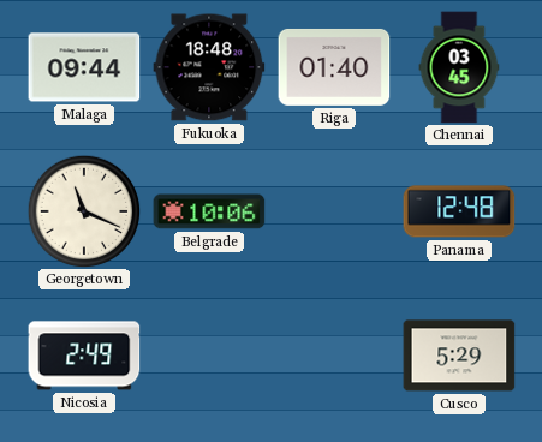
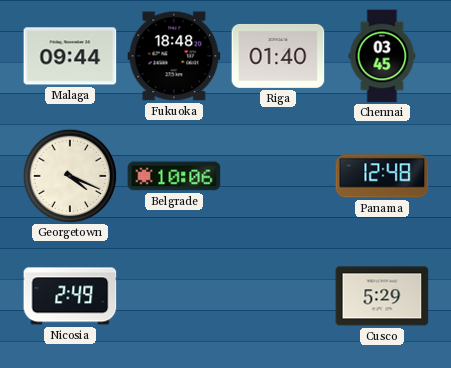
Georgetown: 11:19 -> 4:19 (70, 176)
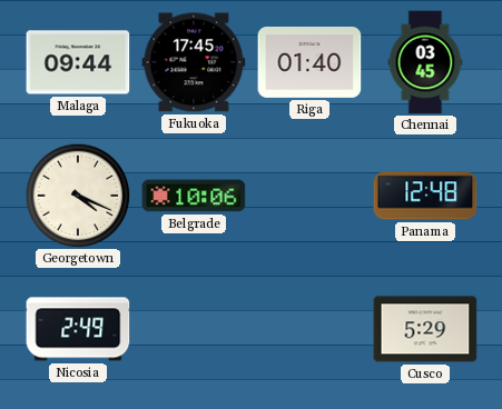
Fukuoka: 18:48 -> 17:45 (194, 62)
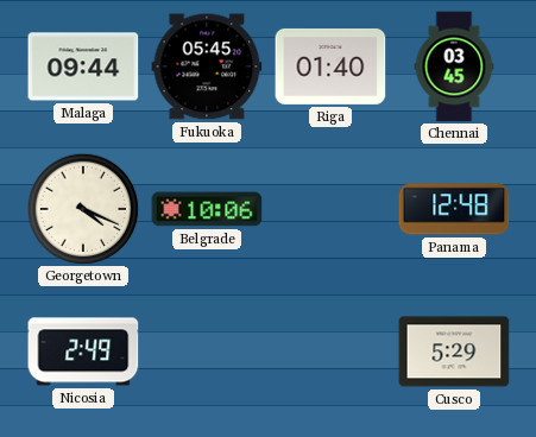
Fukuoka: 17:45 -> 05:45 (207, 66)
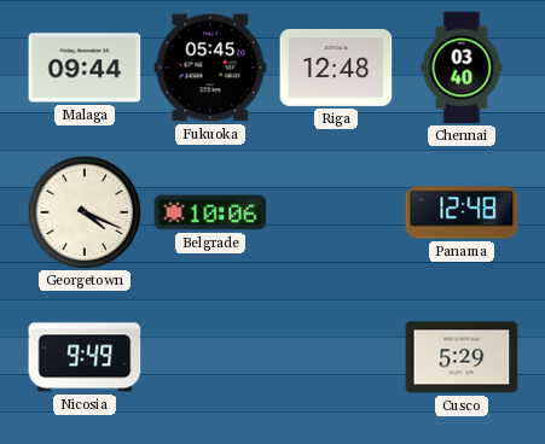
Riga: 01:40 -> 12:48 (336, 68)
Chennai: 03:45 -> 03:40 (462, 68)
Nicosia: 2:49 -> 9:49 (85, 357)
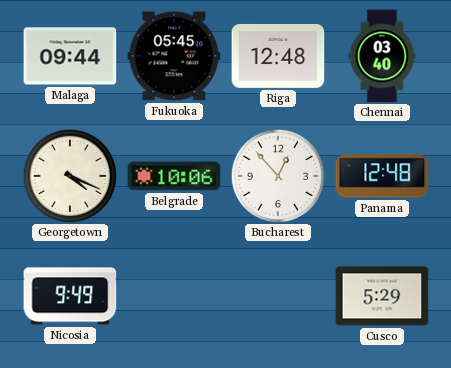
Bucharest: none -> 12:53 (278, 176)
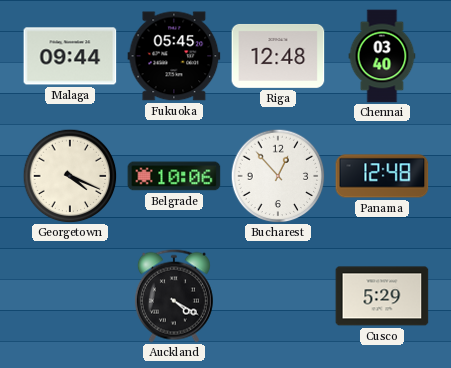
Nicosia: 9:49 -> none (70, 296)
Auckland: none -> 4:20 (174, 296)
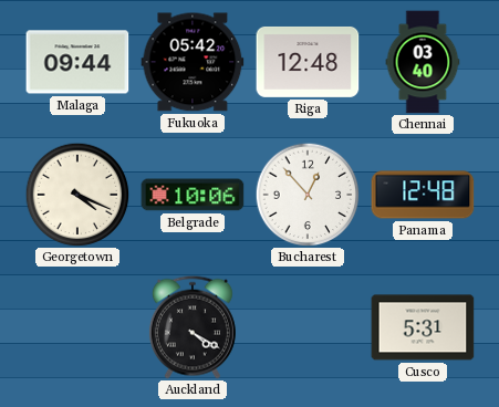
Fukuoka: 05:45 -> 05:42 (193, 62)
Cusco: 5:29 -> 5:31 (423, 327)
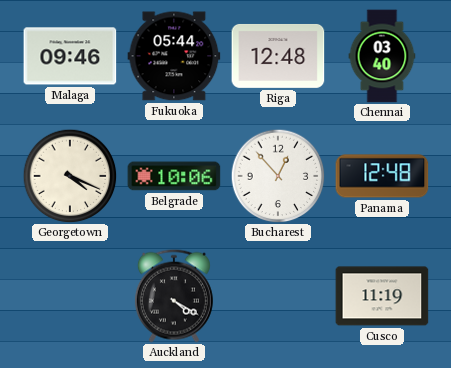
Malaga: 09:44 -> 09:46 (70, 56)
Fukuoka: 05:42 -> 05:44 (174, 56)
Cusco: 5:31 -> 11:19 (382, 296)
